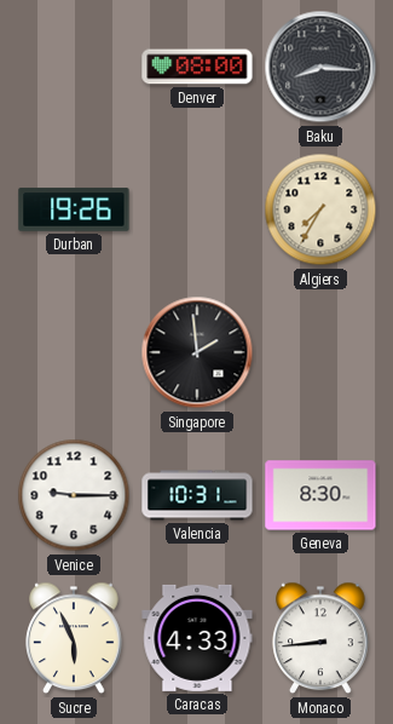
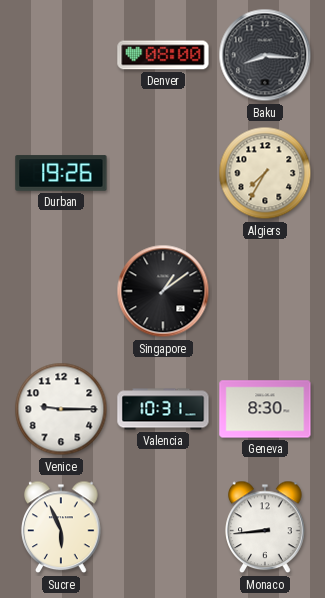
Singapore: 1:59 -> 1:09 (163, 291)
Caracas: 4:33 -> none (197, 638)
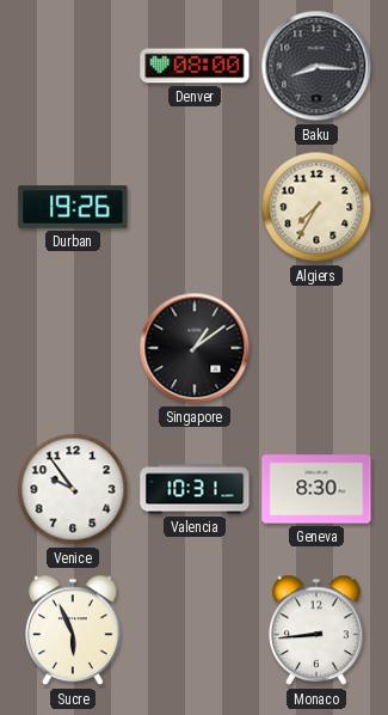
Venice: 9:15 -> 9:54 (73, 489)
